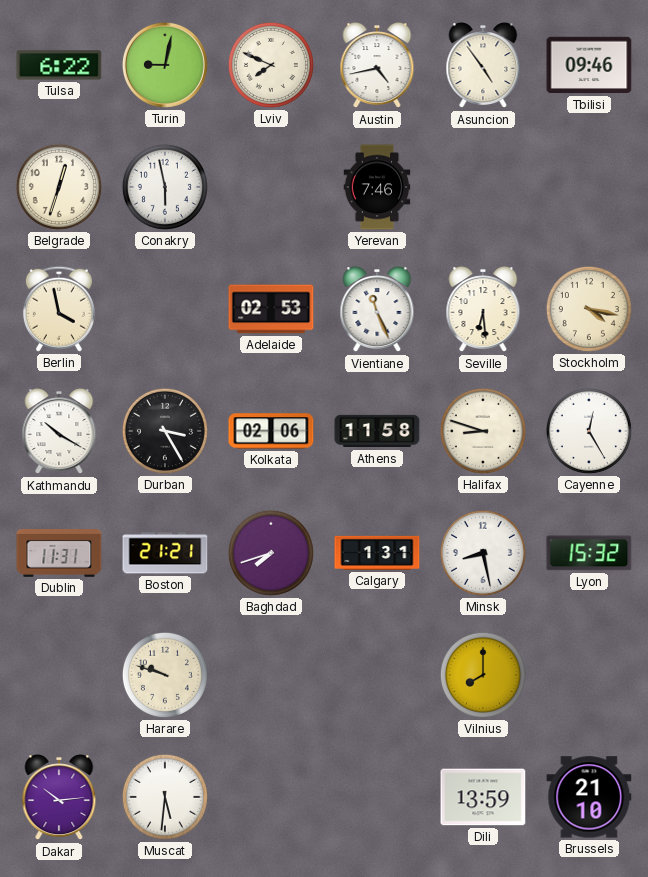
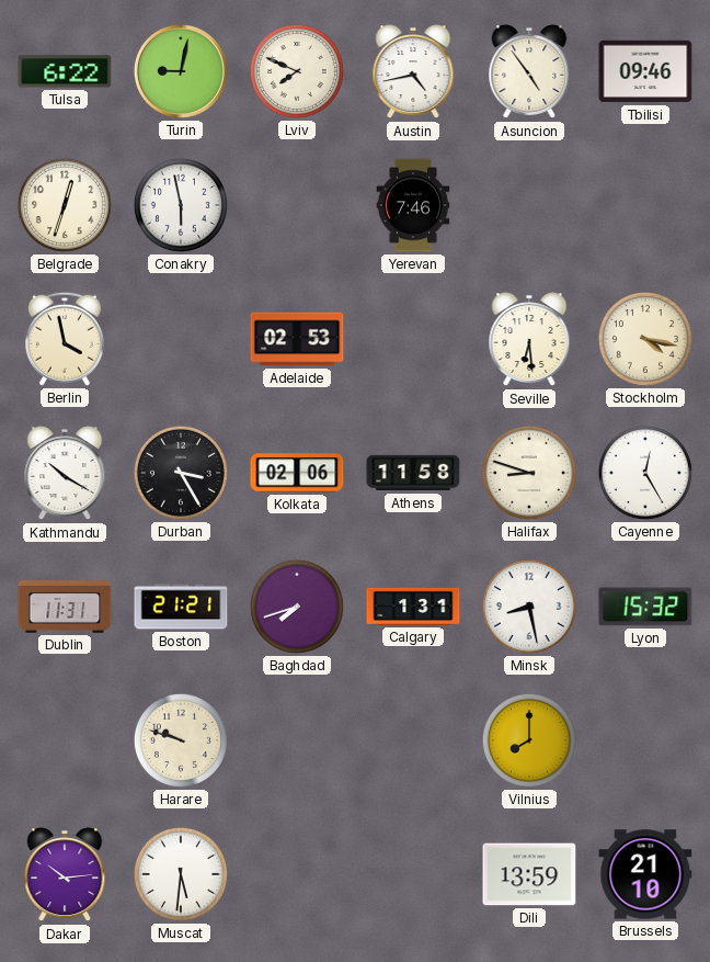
Vientiane: 11:26 -> none (377, 310)
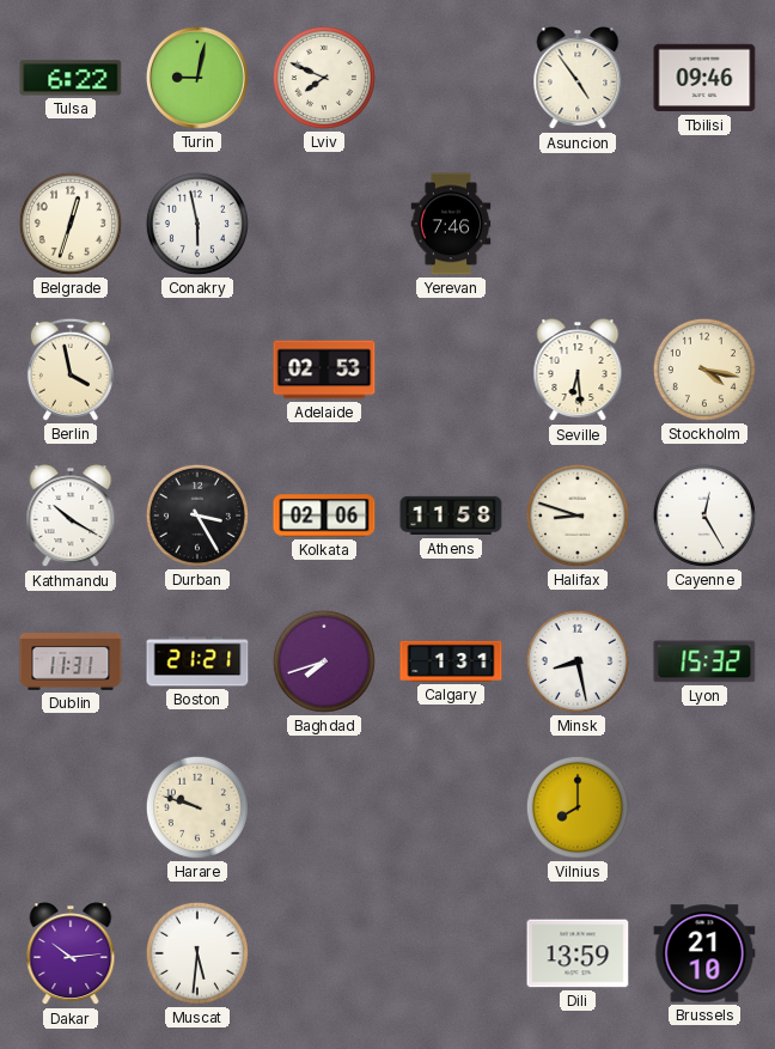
Austin: 4:43 -> none (413, 72)
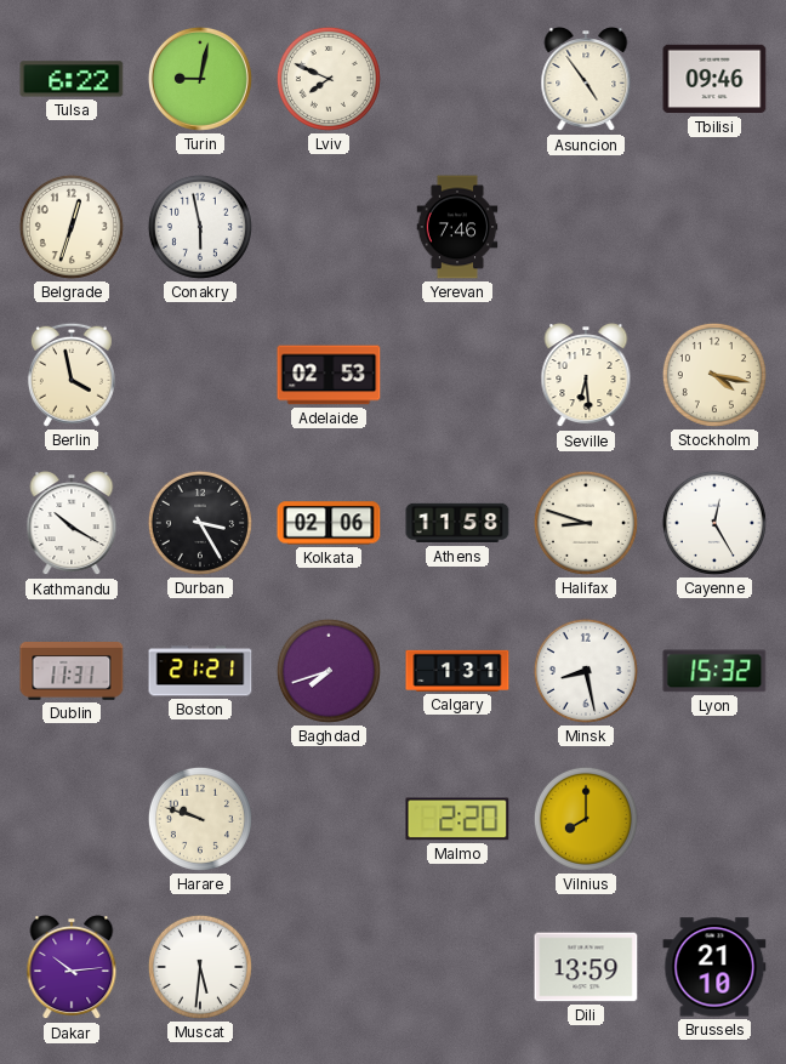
Malmo: none -> 2:20 (457, 819)
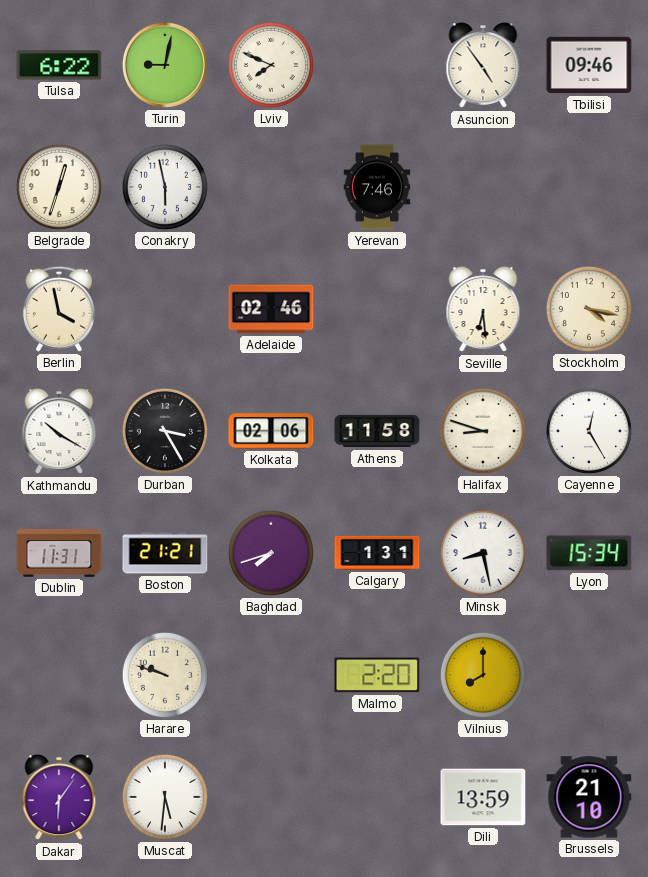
Adelaide: 02:53 -> 02:46 (271, 309)
Lyon: 15:32 -> 15:34 (589, 553)
Dakar: 10:14 -> 6:06 (59, 798)
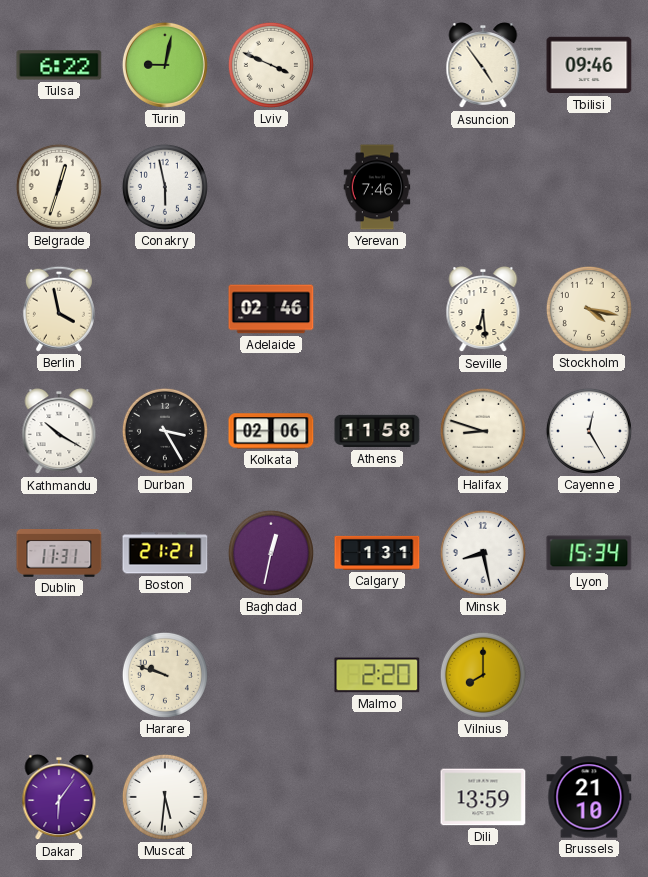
Lviv: 7:49 -> 3:49 (271, 65)
Baghdad: 7:42 -> 12:32 (271, 553)
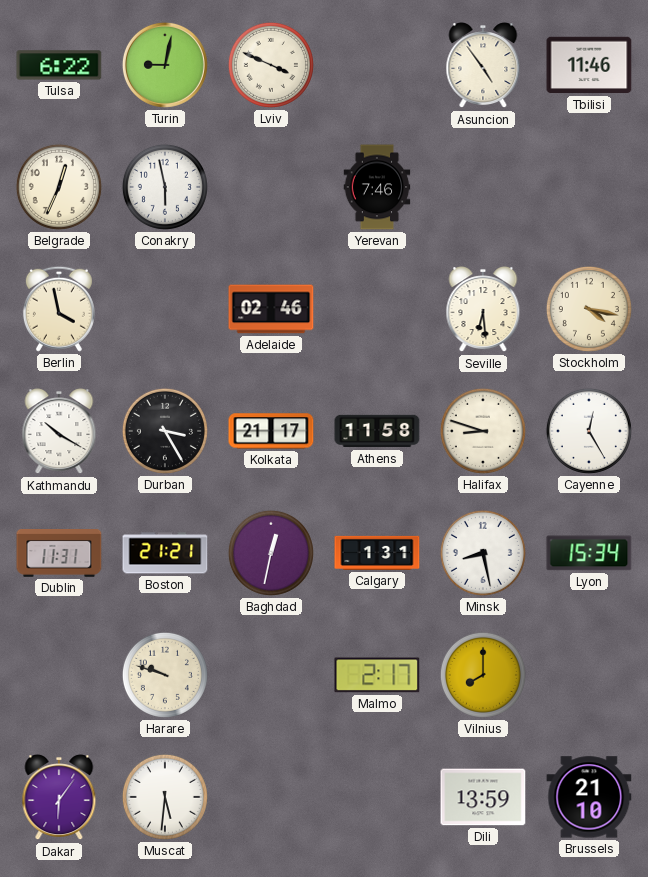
Tbilisi: 09:46 -> 11:46 (589, 65)
Belgrade: 12:33 -> 12:34 (59, 187)
Kolkata: 02:06 -> 21:17 (271, 431)
Malmo: 2:20 -> 2:17 (377, 675)
